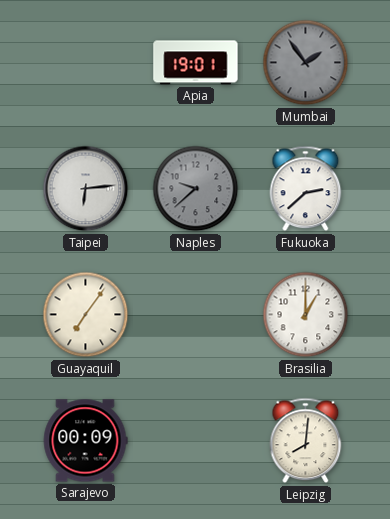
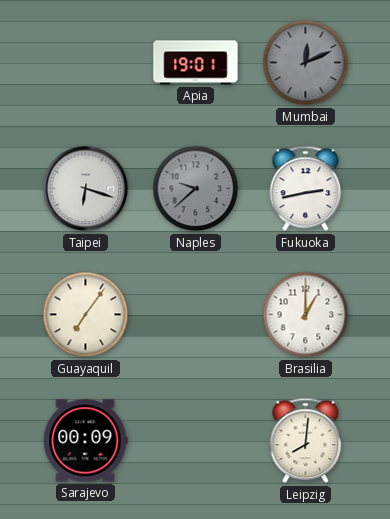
Mumbai: 1:54 -> 12:11 (306, 63)
Taipei: 6:14 -> 6:18 (86, 189)
Fukuoka: 2:38 -> 2:43 (306, 189)
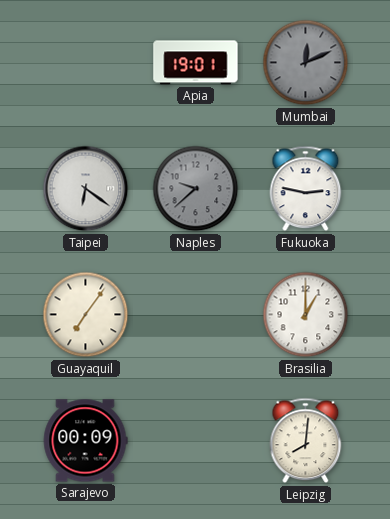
Taipei: 6:18 -> 6:21 (86, 189)
Fukuoka: 2:43 -> 2:47 (306, 189)
